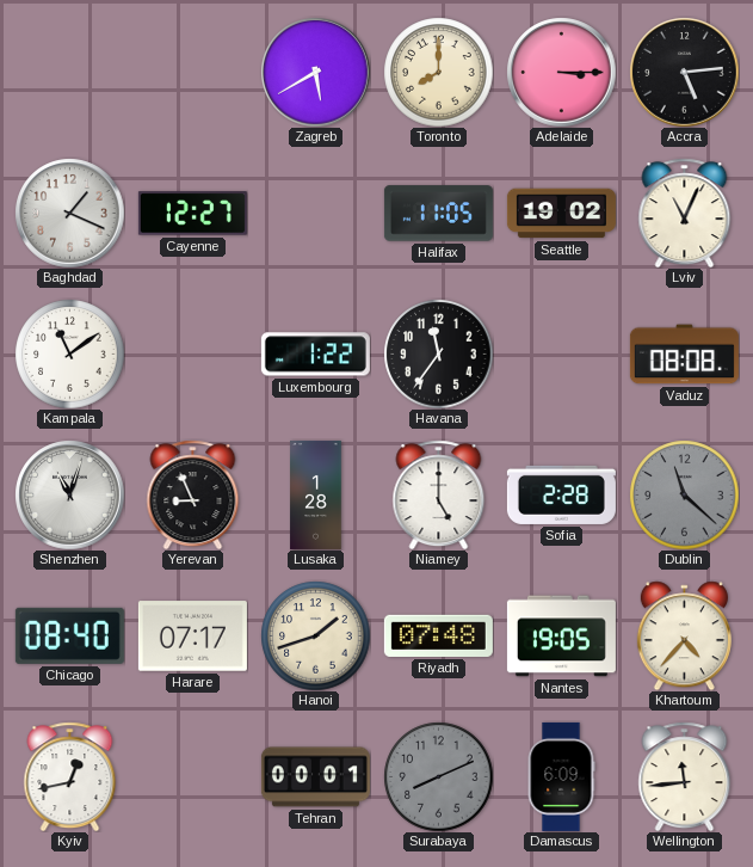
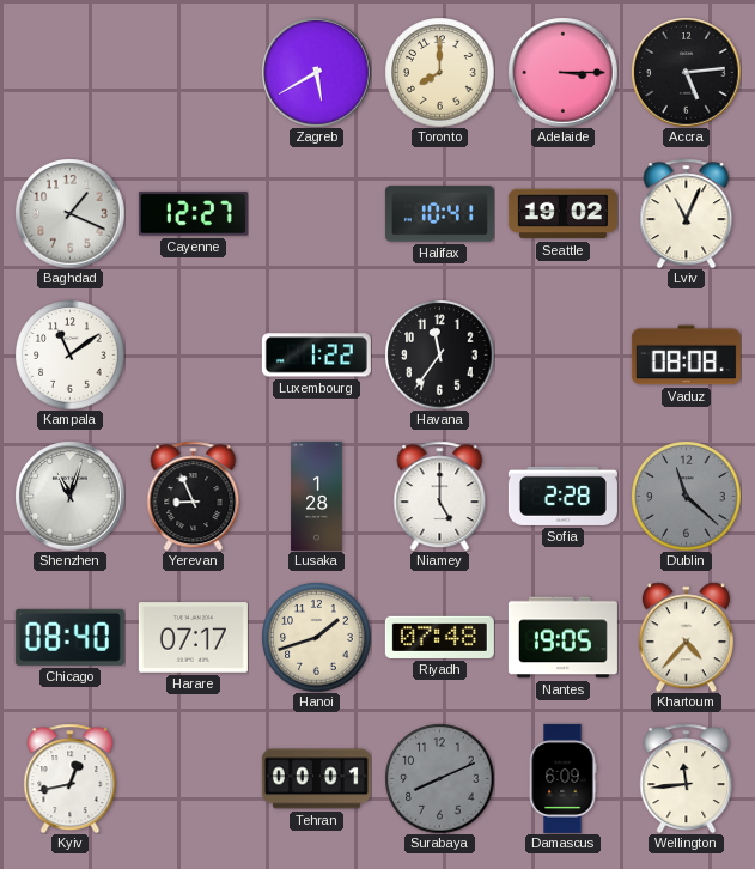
Halifax: 11:05 -> 10:41 (439, 214)
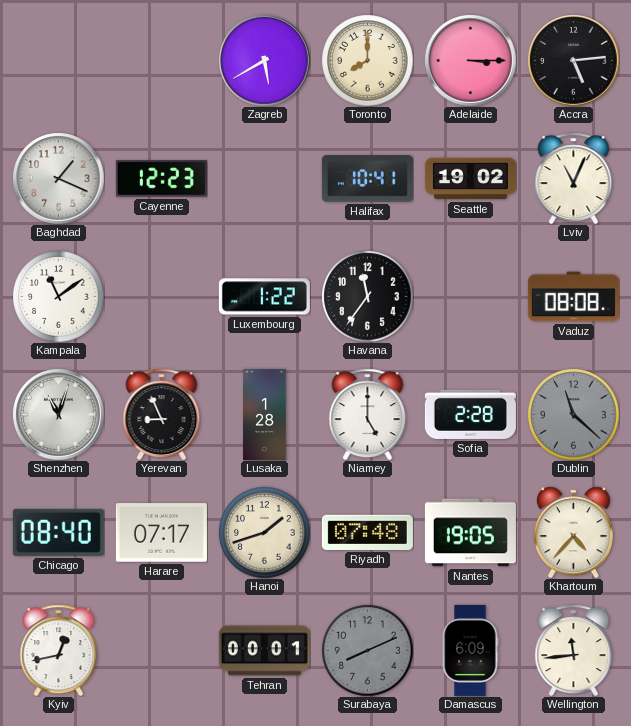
Cayenne: 12:27 -> 12:23 (161, 179)
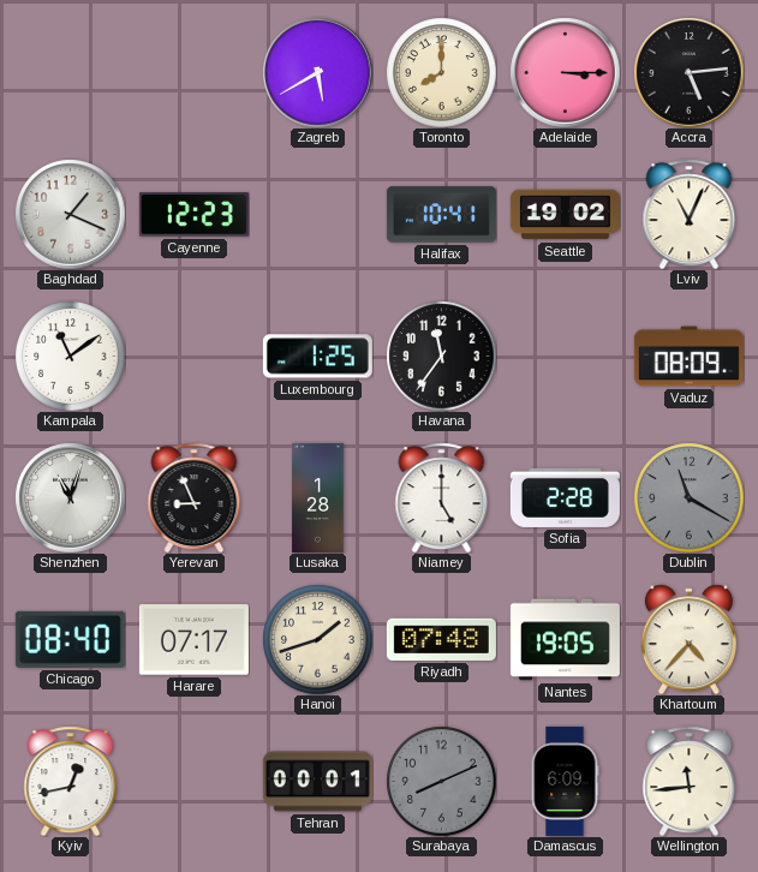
Luxembourg: 1:22 -> 1:25 (317, 357)
Vaduz: 08:08 -> 08:09 (688, 357)
Dublin: 11:22 -> 11:20 (688, 497)
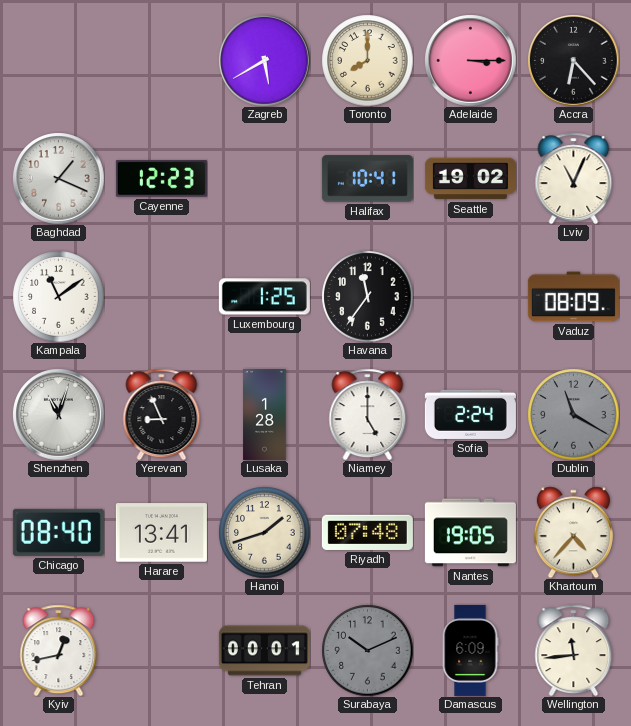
Accra: 5:14 -> 6:23 (573, 60)
Sofia: 2:28 -> 2:24 (470, 414)
Harare: 07:17 -> 13:41 (161, 533)
Surabaya: 8:11 -> 10:11 (367, 650)
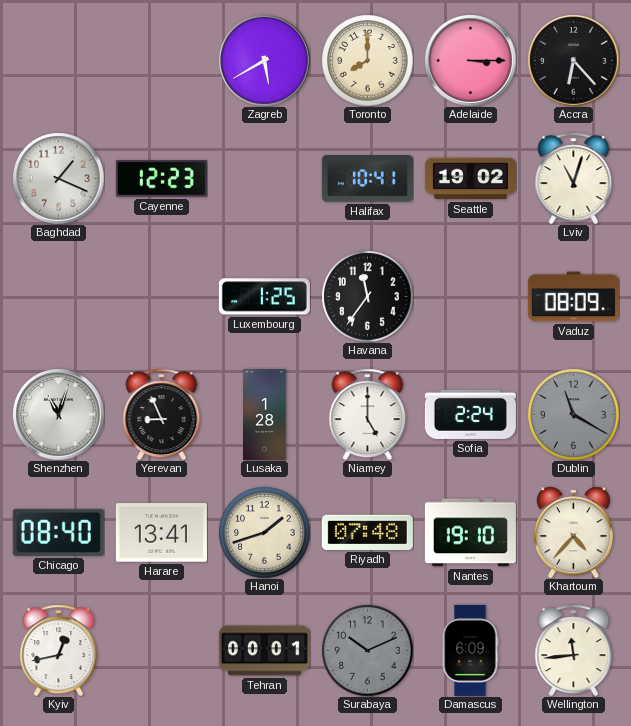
Lviv: 11:04 -> 11:03 (574, 178)
Kampala: 11:09 -> none (58, 296)
Nantes: 19:05 -> 19:10 (470, 533)
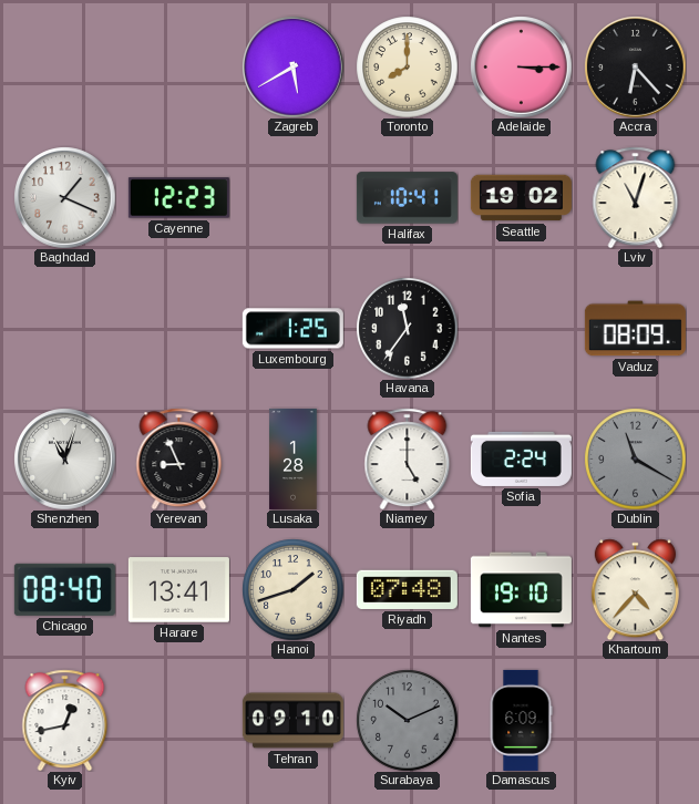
Tehran: 00:01 -> 09:10 (292, 721)
Wellington: 11:44 -> none (574, 650)
